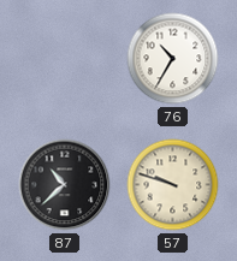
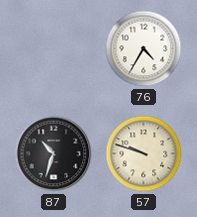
76: 10:35 -> 4:35 (144, 49)
87: 10:38 -> 10:33 (54, 154)
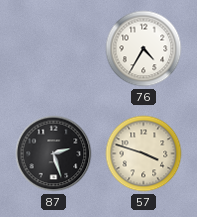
87: 10:33 -> 2:27 (54, 154)
57: 9:48 -> 3:48 (144, 154)
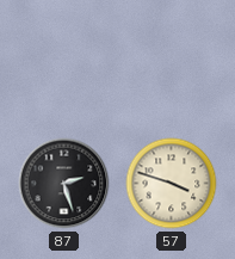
76: 4:35 -> none (144, 49)
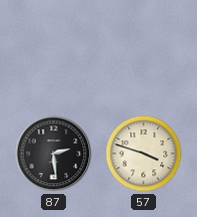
87: 2:27 -> 2:29 (54, 154)
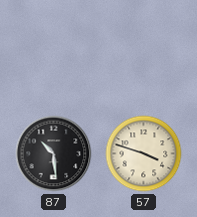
87: 2:29 -> 10:29 (54, 154)
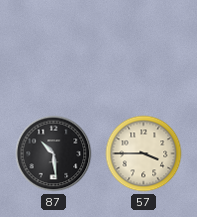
57: 3:48 -> 3:45 (144, 154)
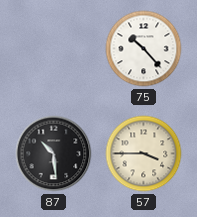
75: none -> 10:23 (144, 49)
